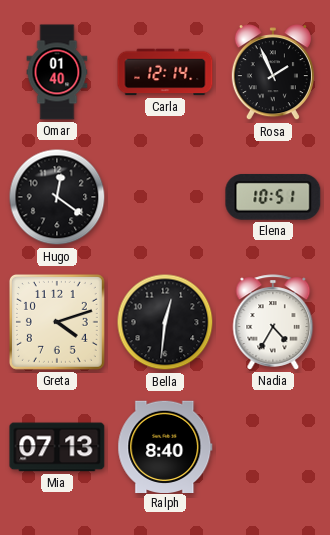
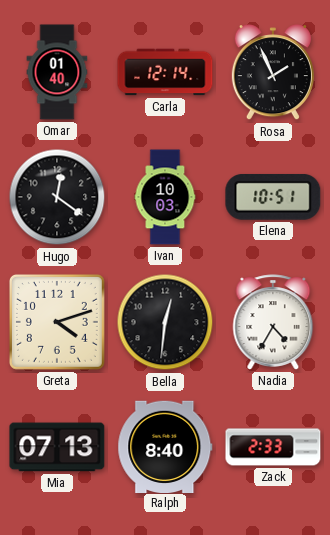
Ivan: none -> 10:03 (165, 197)
Zack: none -> 2:33 (273, 447)
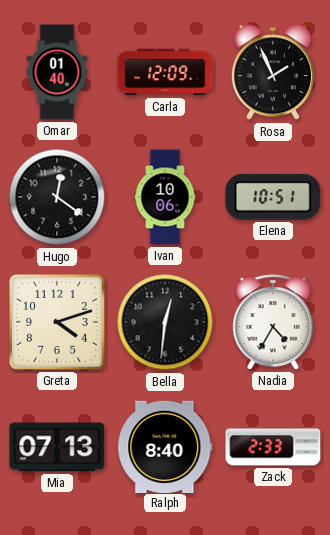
Carla: 12:14 -> 12:09 (165, 72)
Ivan: 10:03 -> 10:06 (165, 197)
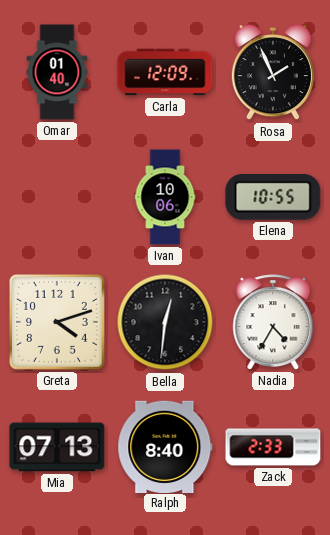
Hugo: 12:21 -> none (57, 197)
Elena: 10:51 -> 10:55 (273, 197)
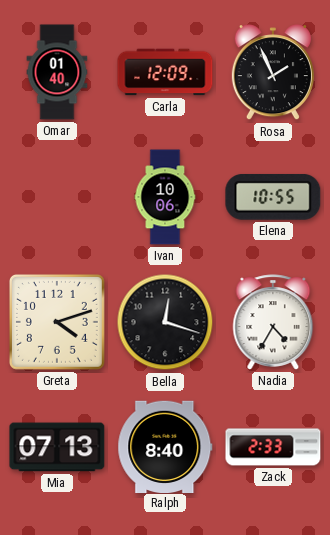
Bella: 12:31 -> 12:18 (165, 322)
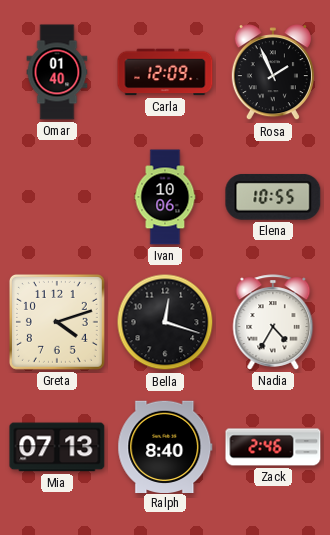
Zack: 2:33 -> 2:46 (273, 447)
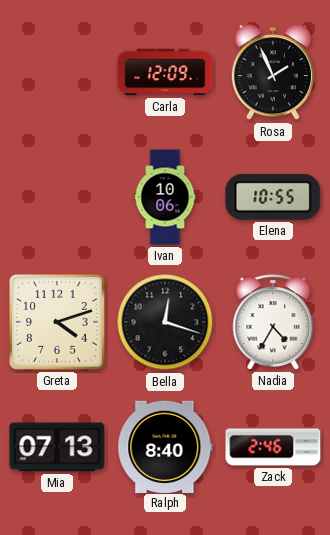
Omar: 01:40 -> none (57, 72)
